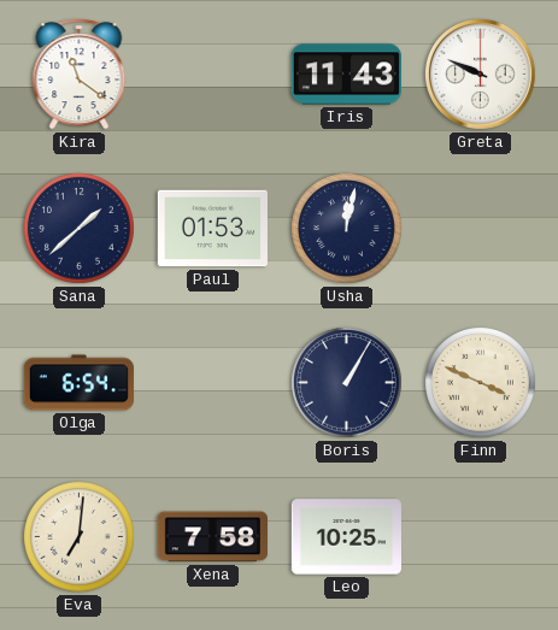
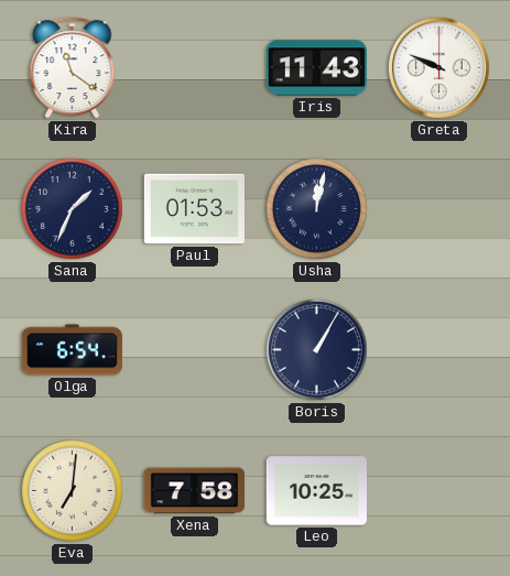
Sana: 1:38 -> 1:34 (73, 209)
Finn: 3:49 -> none (481, 383)
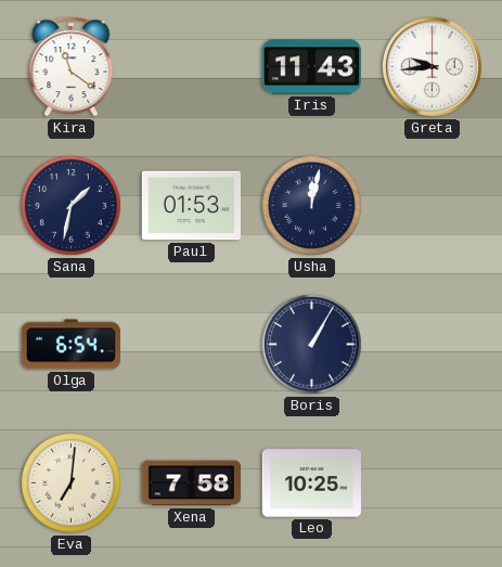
Greta: 9:49 -> 9:44 (432, 66)
Sana: 1:34 -> 1:32 (72, 206)
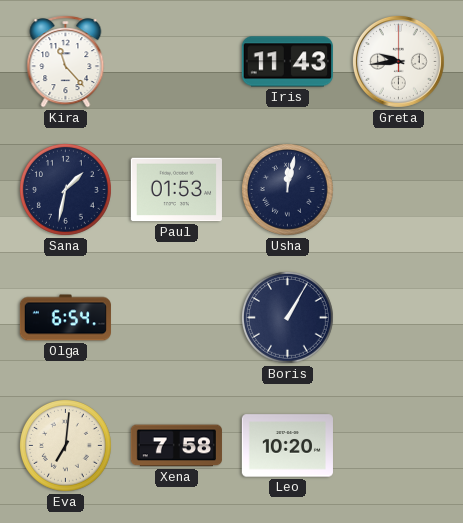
Kira: 11:21 -> 11:23 (66, 62)
Leo: 10:25 -> 10:20 (287, 446)
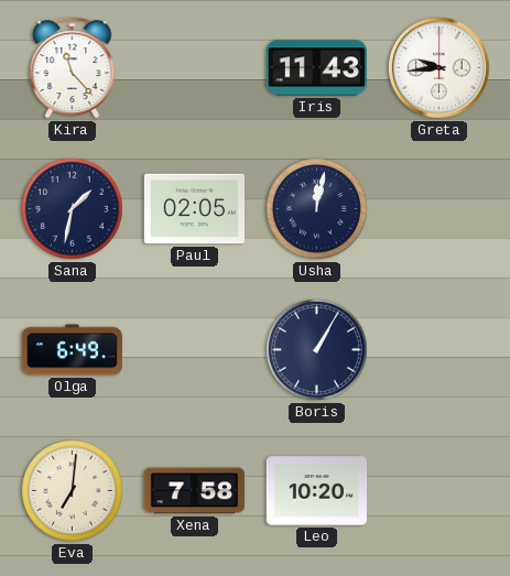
Paul: 01:53 -> 02:05 (194, 209)
Olga: 6:54 -> 6:49 (72, 350)
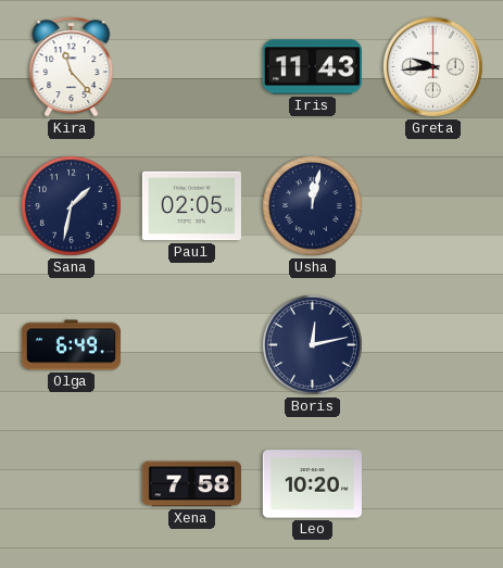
Boris: 1:05 -> 12:13 (313, 345)
Eva: 7:01 -> none (73, 491)
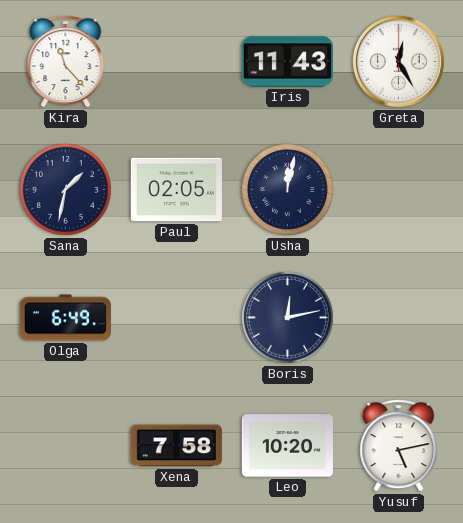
Greta: 9:44 -> 12:25 (398, 61)
Yusuf: none -> 5:13 (399, 446)
